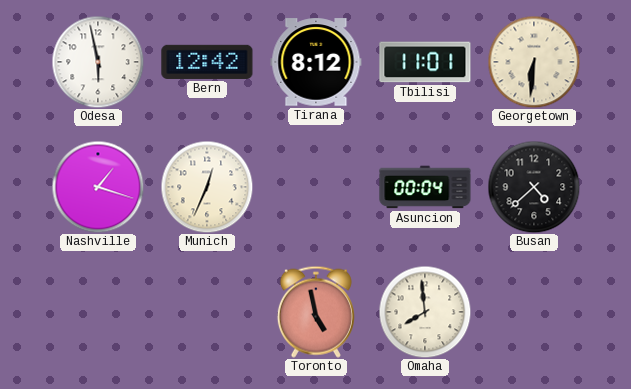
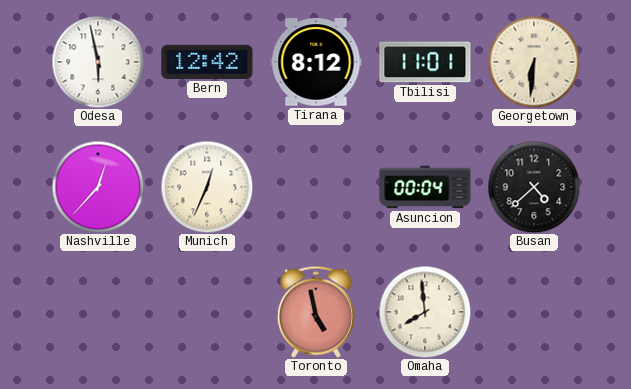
Nashville: 1:18 -> 12:37 (98, 187)
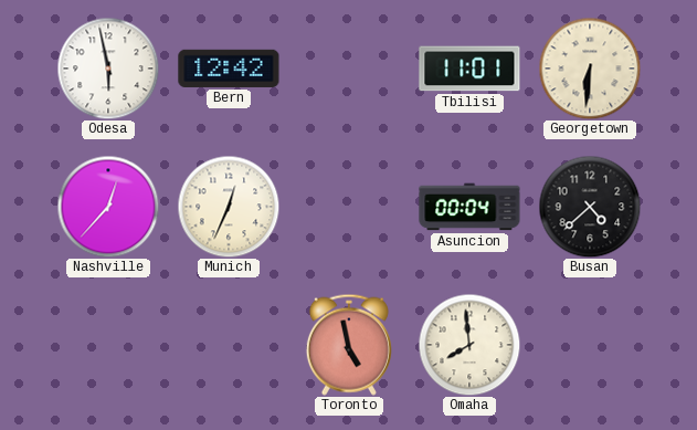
Tirana: 8:12 -> none (316, 62)
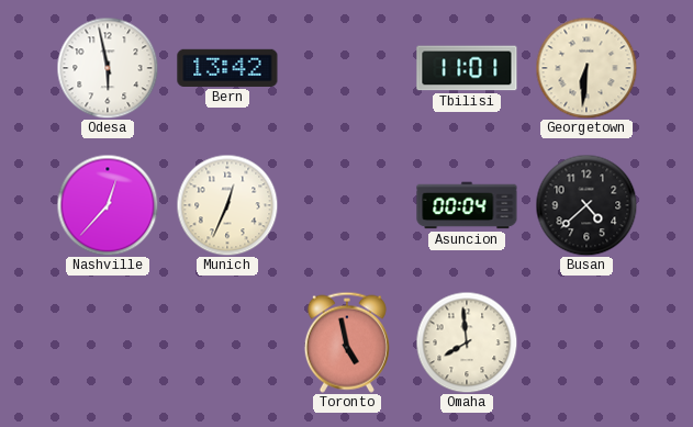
Bern: 12:42 -> 13:42 (227, 68)
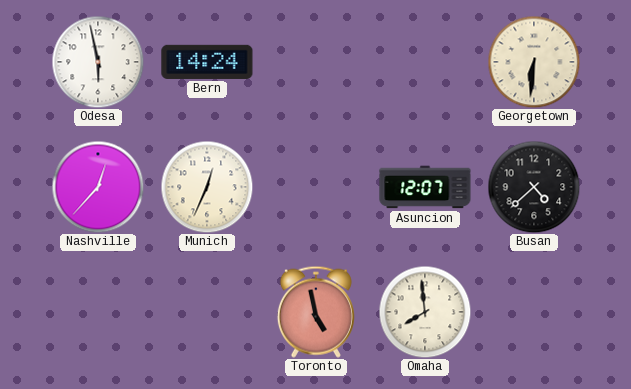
Bern: 13:42 -> 14:24 (207, 62)
Tbilisi: 11:01 -> none (467, 68)
Asuncion: 00:04 -> 12:07 (425, 187)
